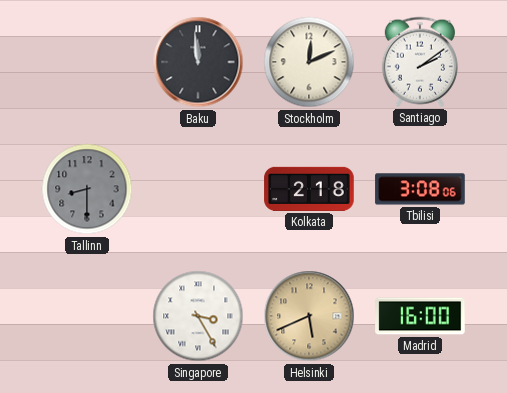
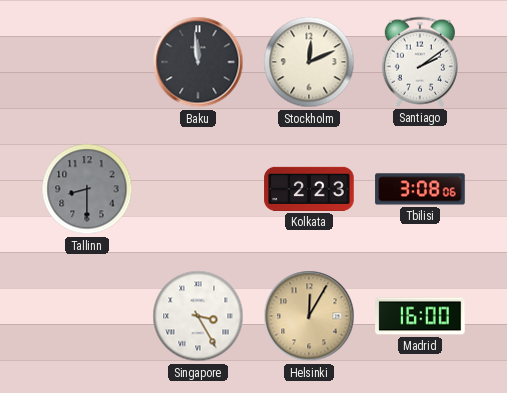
Kolkata: 2:18 -> 2:23 (309, 189)
Helsinki: 5:41 -> 12:05 (309, 316)
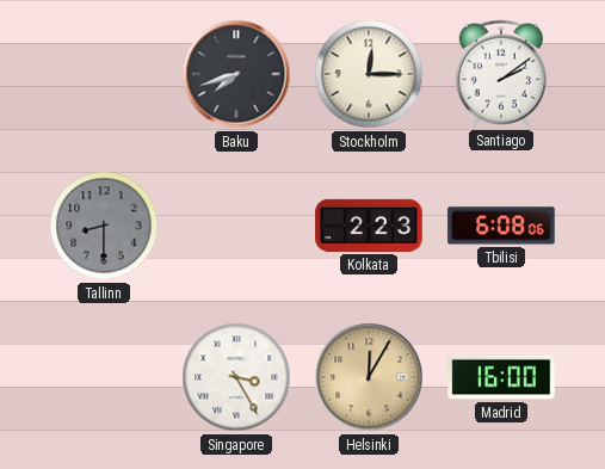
Baku: 11:59 -> 7:42 (236, 74)
Stockholm: 12:11 -> 12:15 (369, 74)
Tbilisi: 3:08 -> 6:08 (501, 226)
